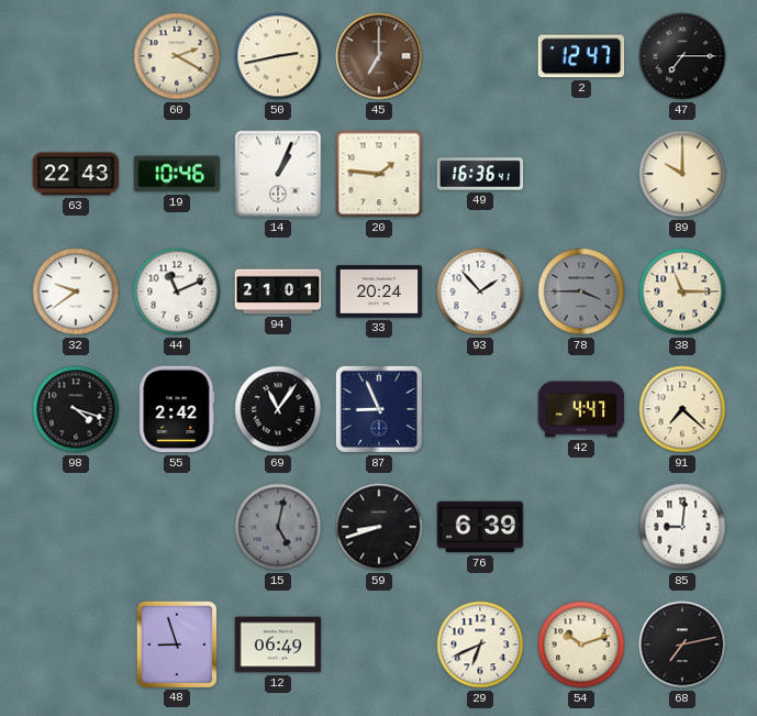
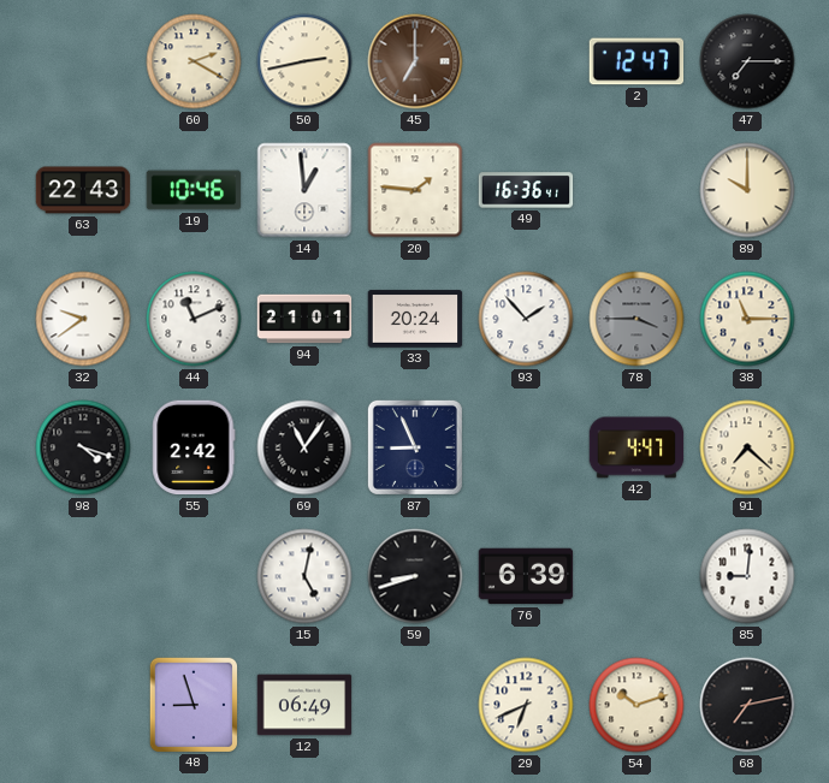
14: 1:04 -> 12:59 (304, 190)
15 dial: grey -> white (304, 576)
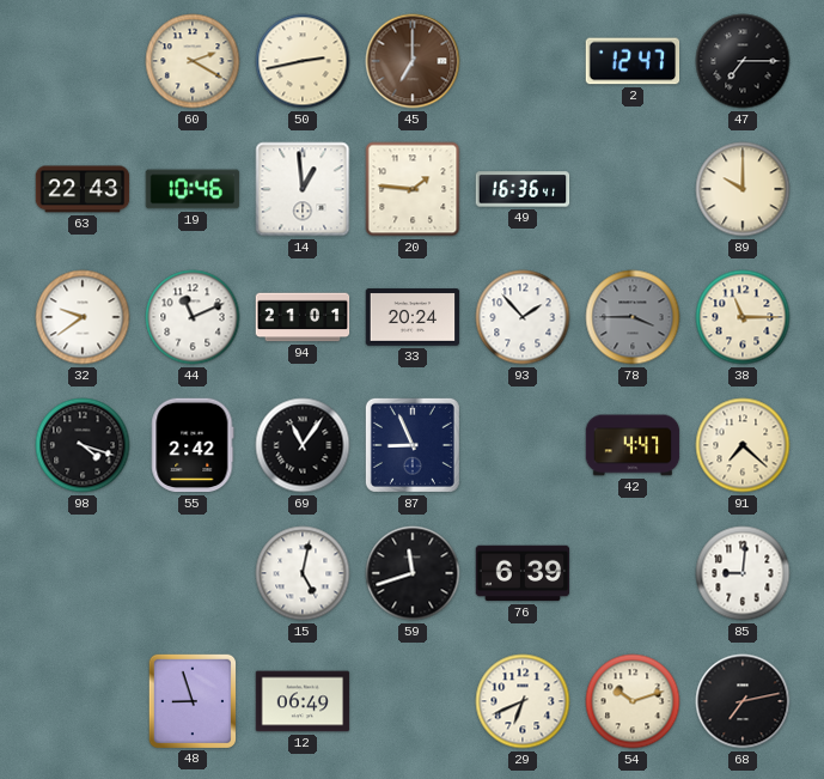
59: 8:42 -> 11:42 (413, 573)
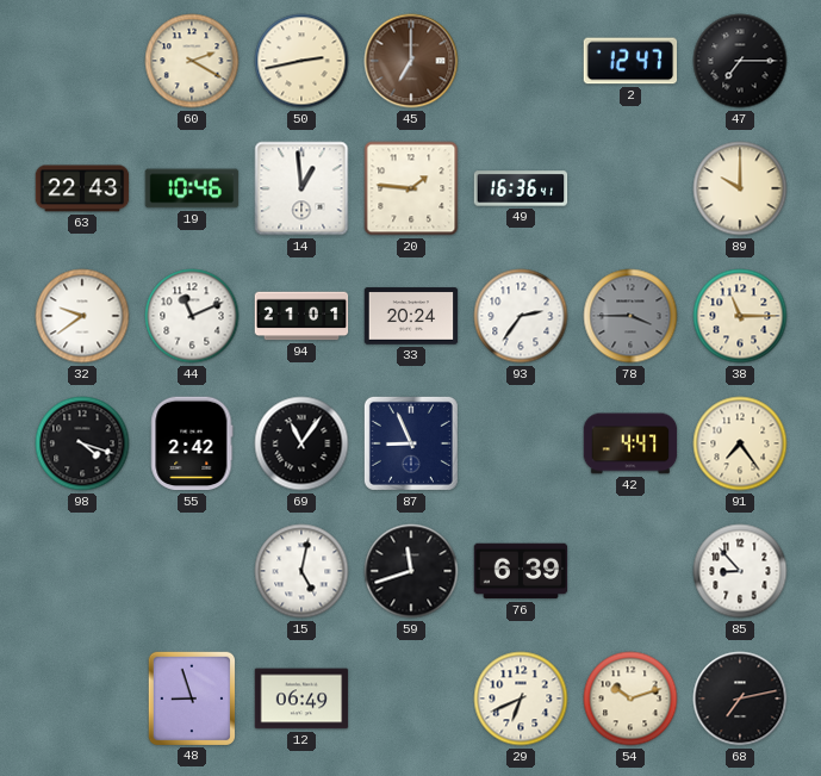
93: 1:53 -> 2:36 (521, 316)
91: 7:22 -> 7:24 (740, 443)
85: 9:01 -> 8:53 (740, 571)
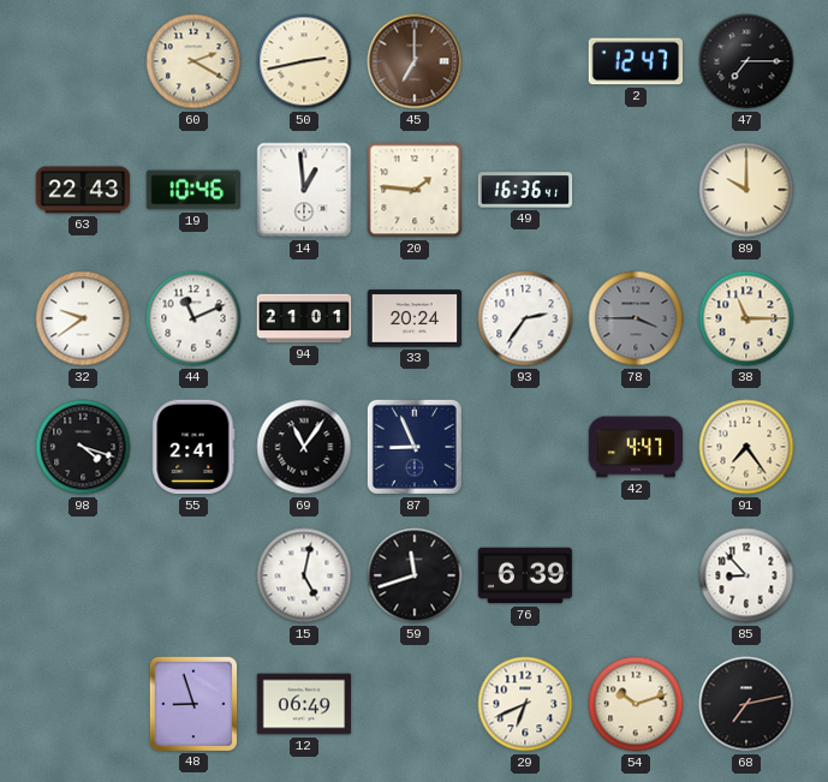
55: 2:42 -> 2:41 (193, 447)
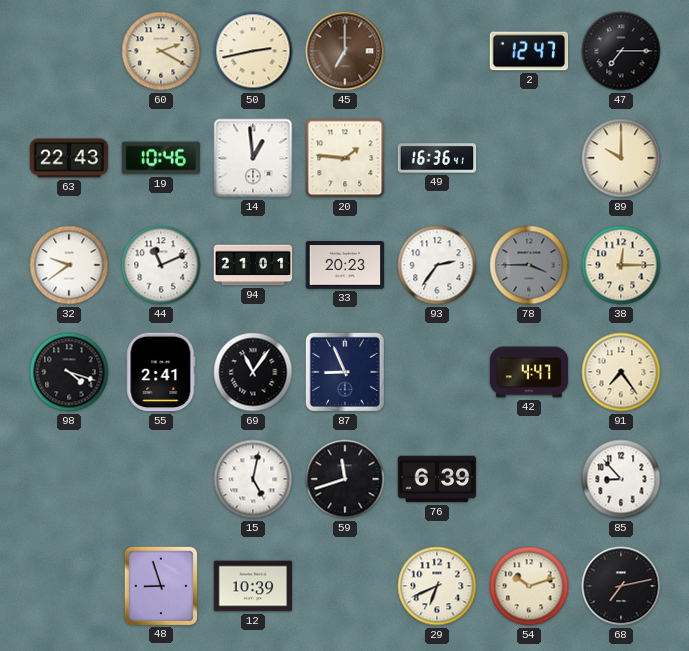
33: 20:24 -> 20:23 (345, 265)
38: 11:15 -> 12:15 (621, 265)
12: 06:49 -> 10:39 (253, 586)
